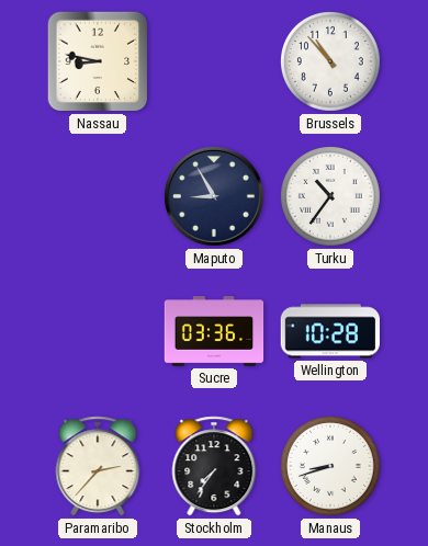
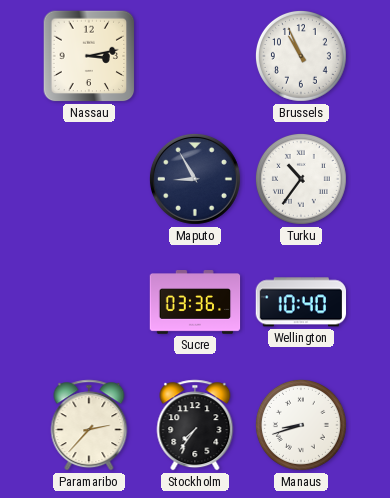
Nassau: 8:47 -> 3:13 (89, 56)
Brussels: 10:53 -> 10:56 (301, 56)
Wellington: 10:28 -> 10:40 (300, 302)
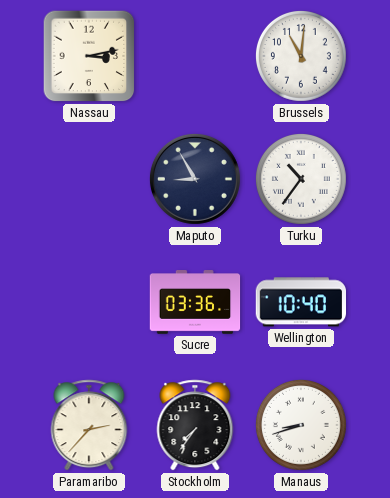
Brussels: 10:56 -> 11:01 (301, 56)
